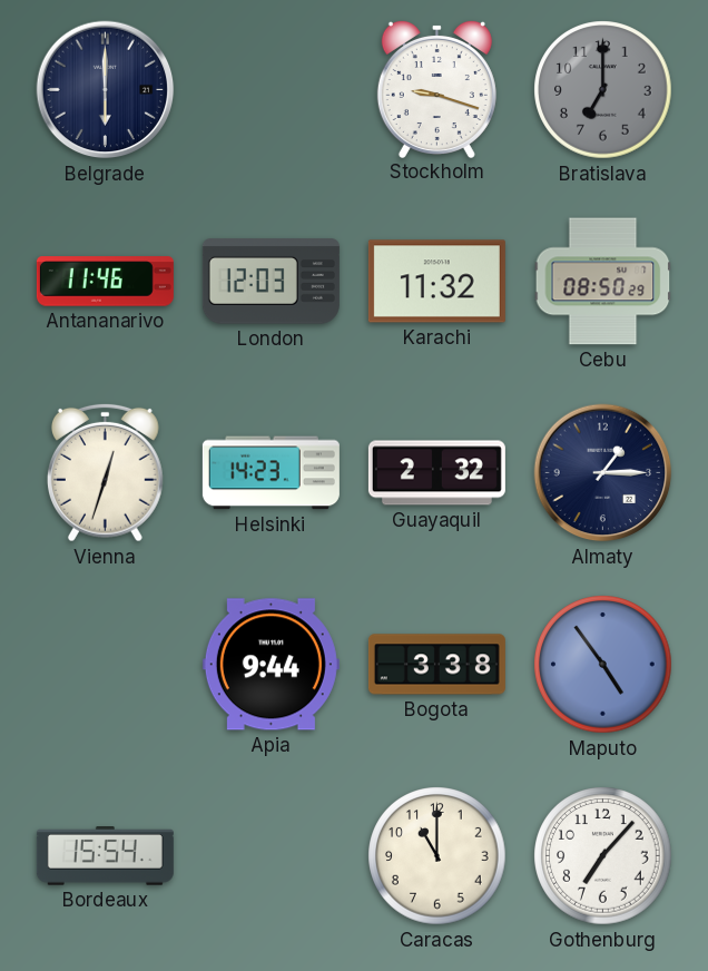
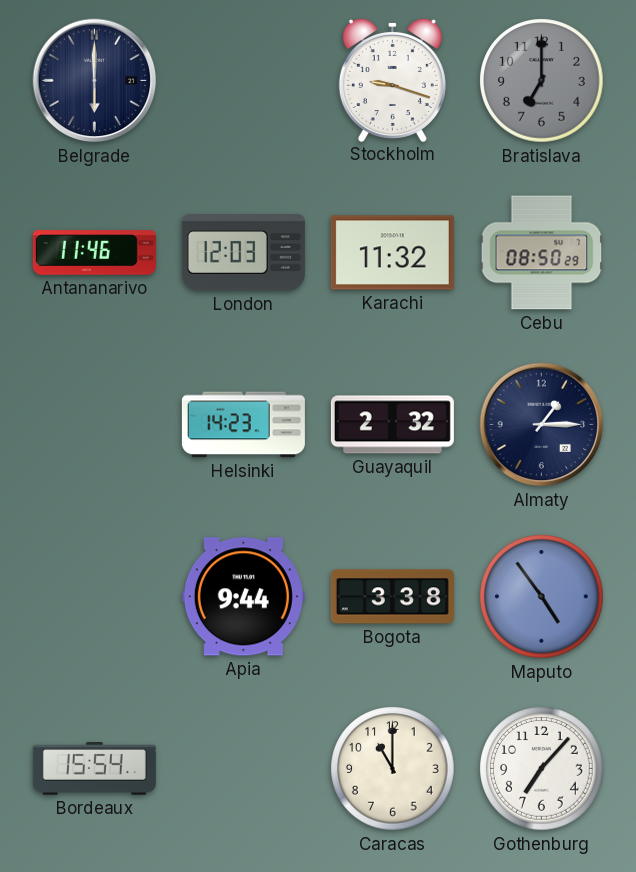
Vienna: 12:33 -> none (105, 472)
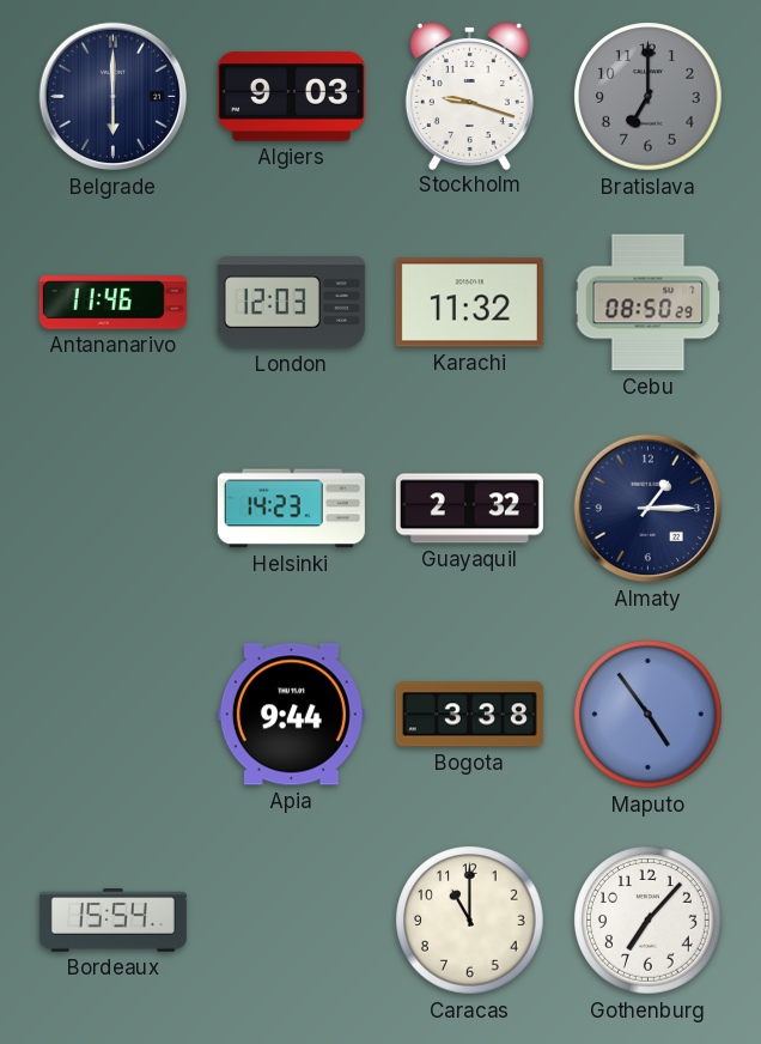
Algiers: none -> 9:03 (291, 97)
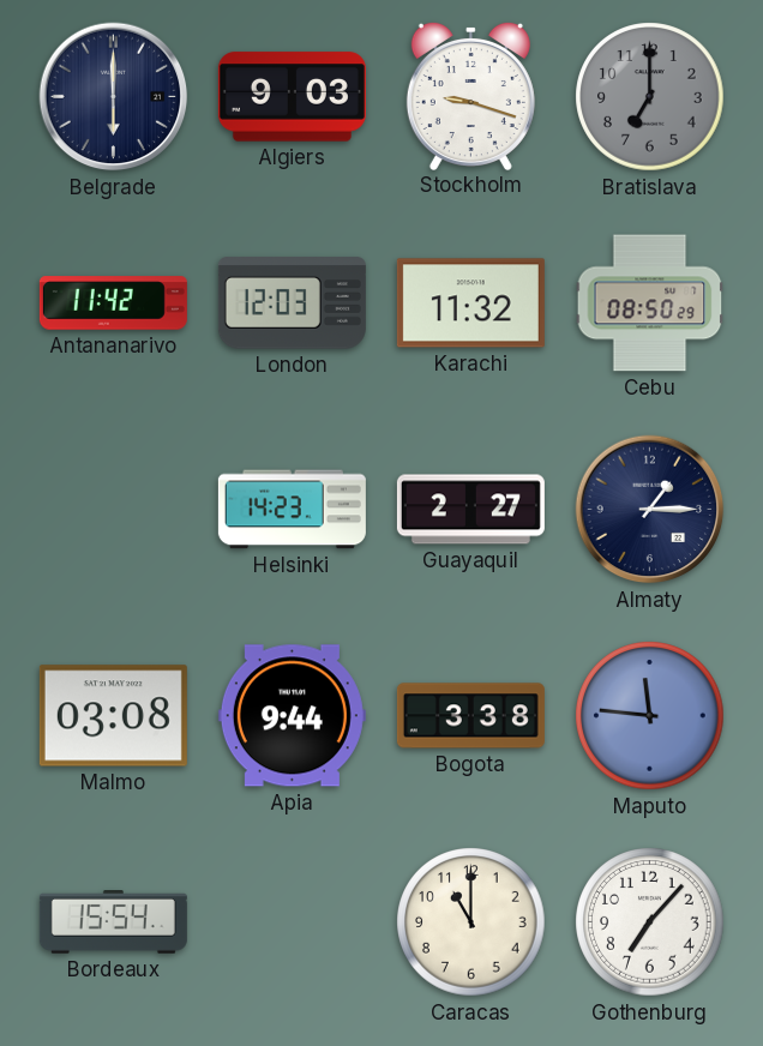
Antananarivo: 11:46 -> 11:42 (113, 303)
Guayaquil: 2:32 -> 2:27 (470, 510)
Malmo: none -> 03:08 (113, 716)
Maputo: 4:54 -> 11:46 (650, 716)
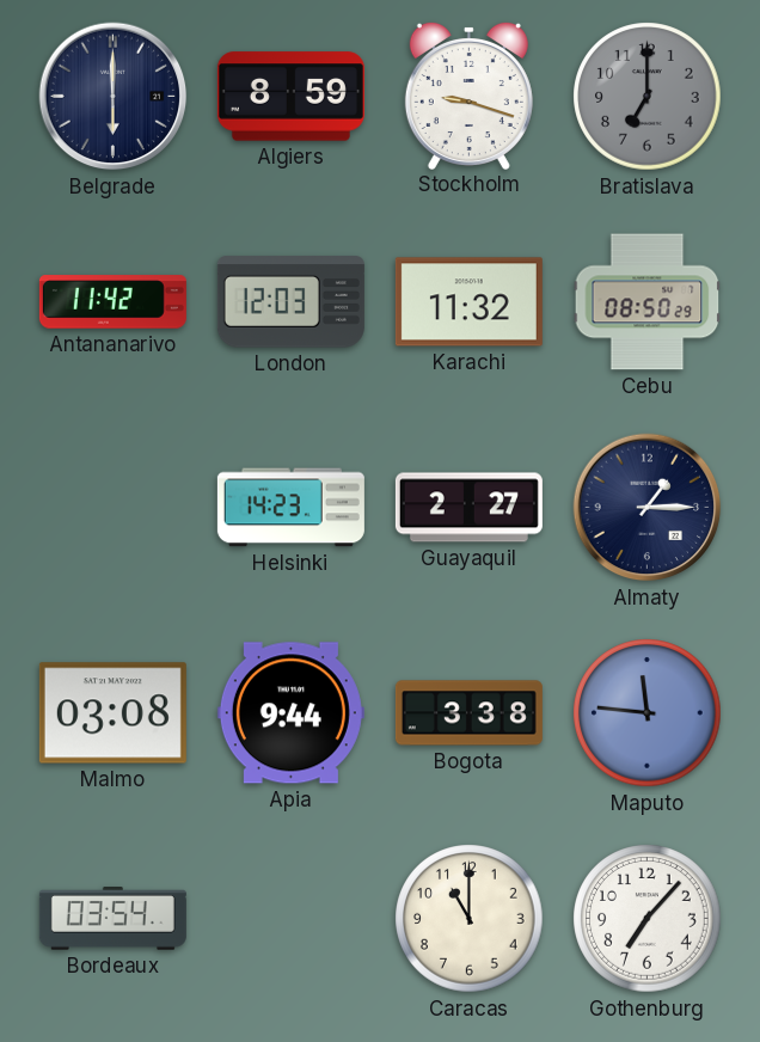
Algiers: 9:03 -> 8:59 (290, 97)
Bordeaux: 15:54 -> 03:54 (112, 919)
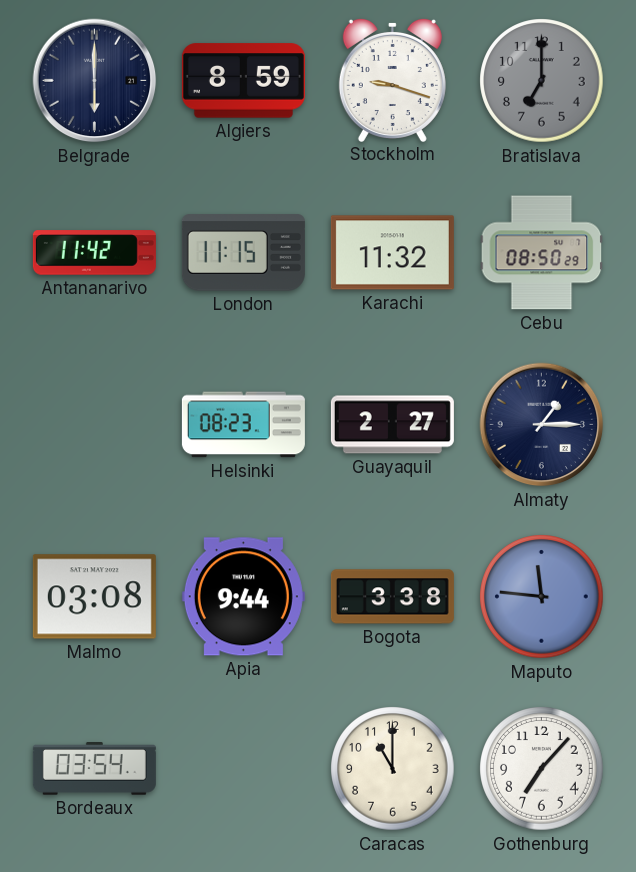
London: 12:03 -> 11:15 (243, 253)
Helsinki: 14:23 -> 08:23 (243, 425)
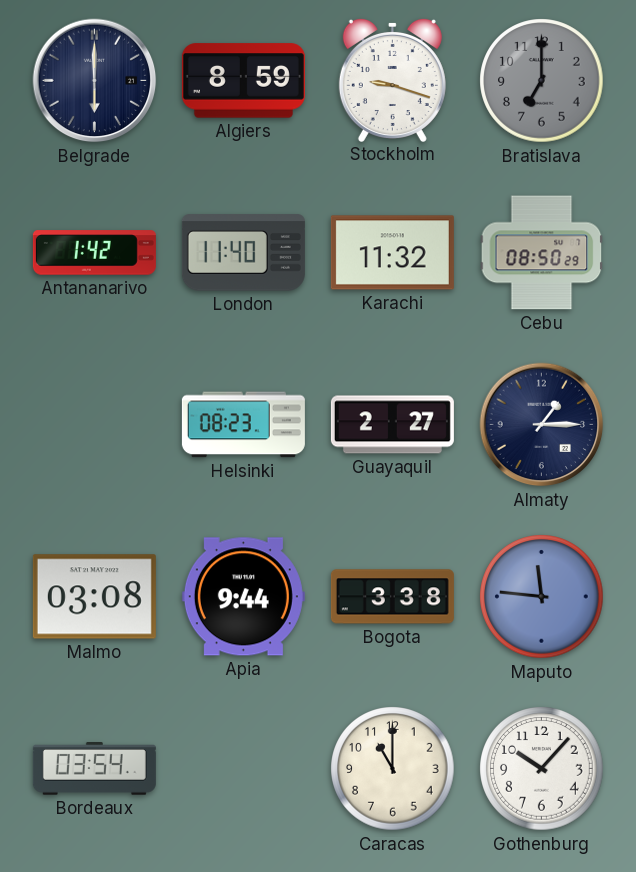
Antananarivo: 11:42 -> 1:42 (94, 253)
London: 11:15 -> 11:40 (243, 253)
Gothenburg: 7:07 -> 10:07 (542, 769)
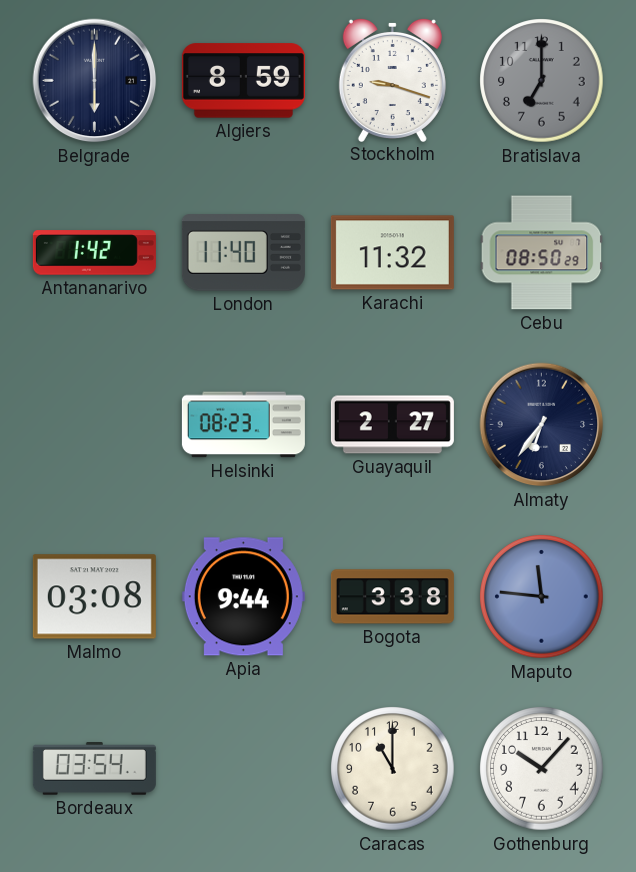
Almaty: 1:15 -> 6:36 (542, 425)
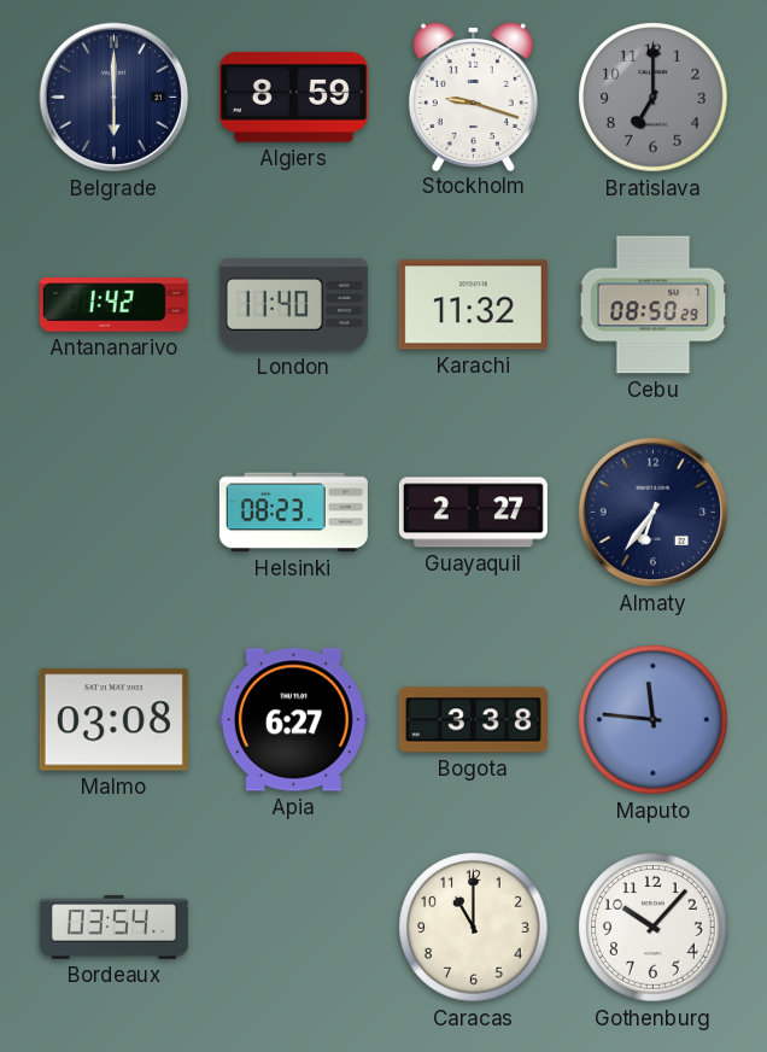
Apia: 9:44 -> 6:27 (293, 720)
